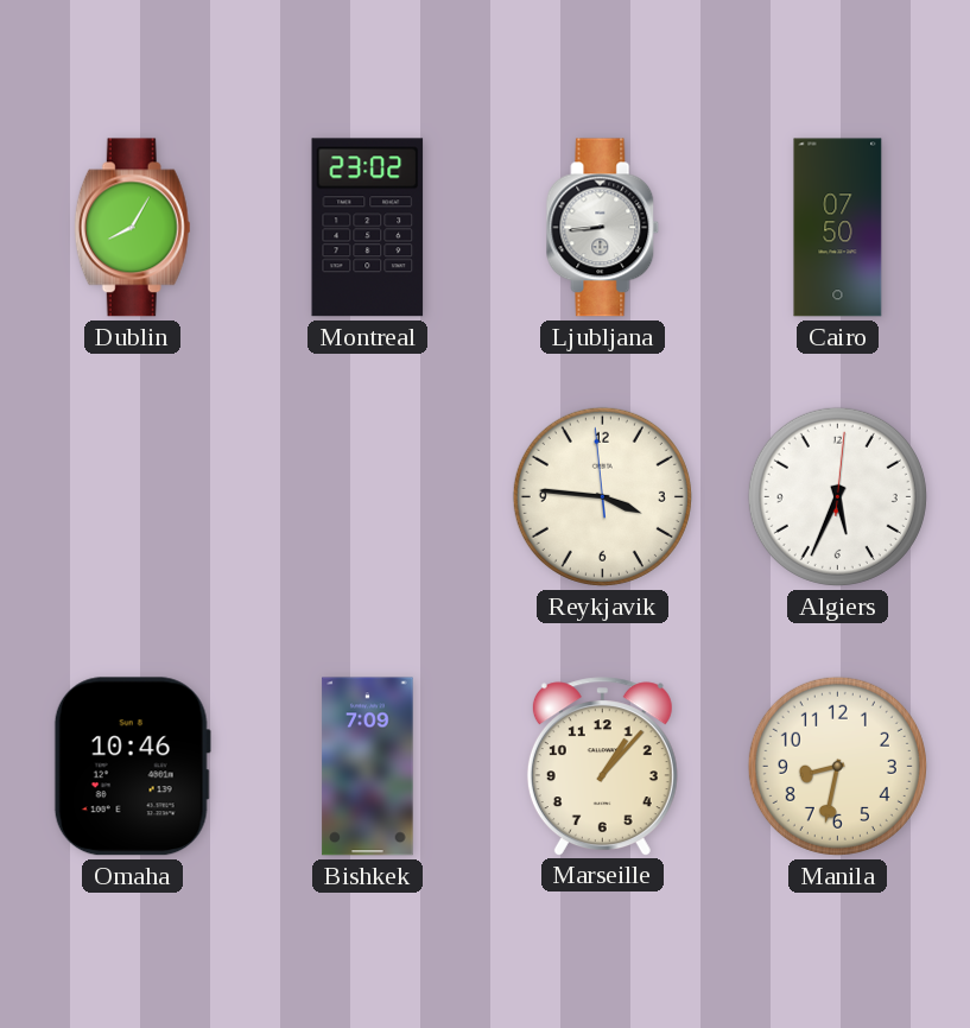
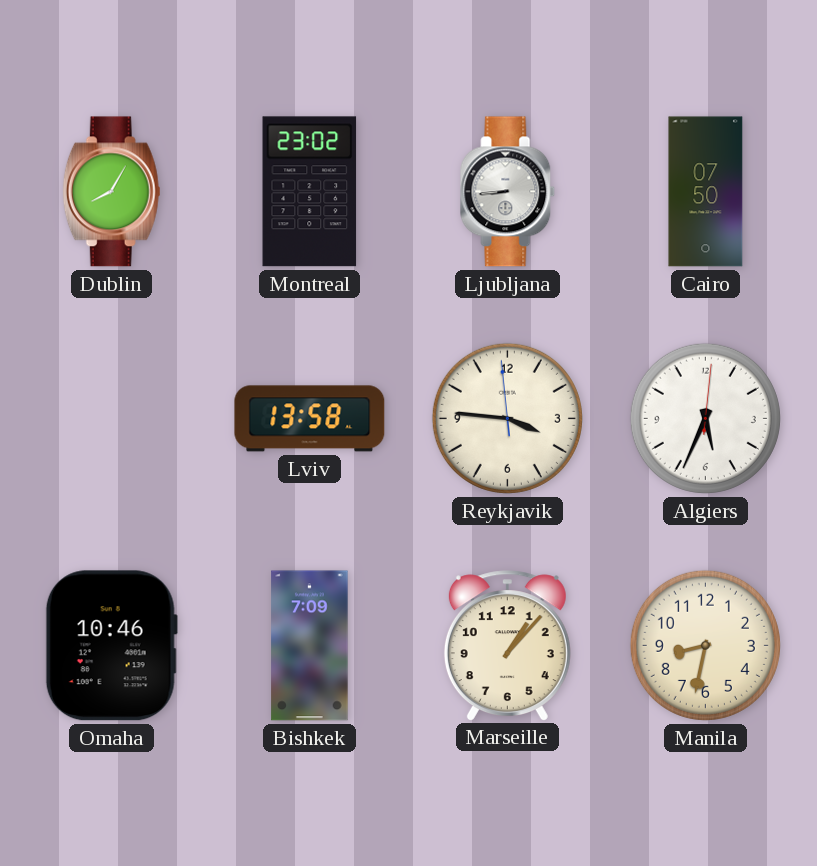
Lviv: none -> 13:58 (310, 419)
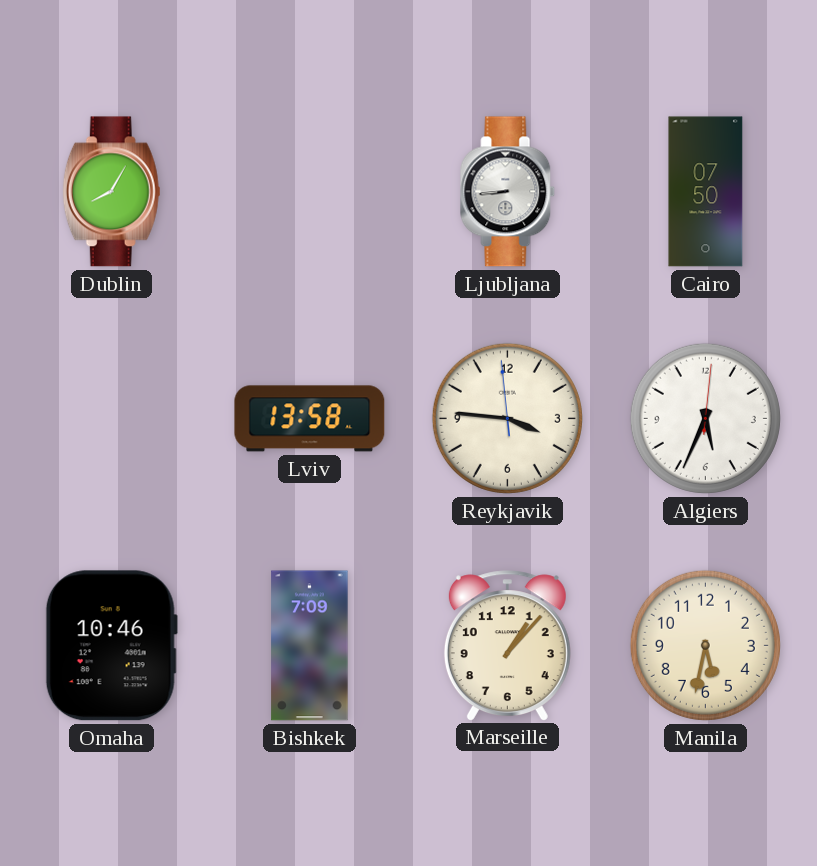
Montreal: 23:02 -> none (310, 192)
Manila: 8:32 -> 5:32 (705, 645)
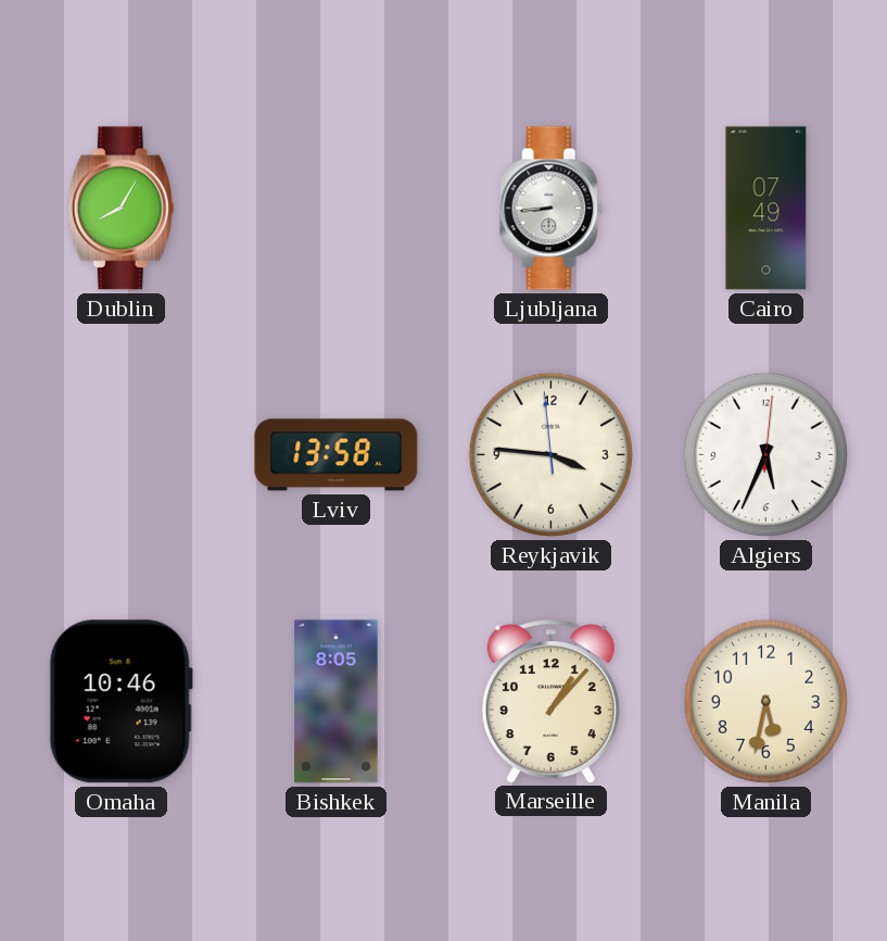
Cairo: 07:50 -> 07:49 (766, 209)
Bishkek: 7:09 -> 8:05 (337, 702)
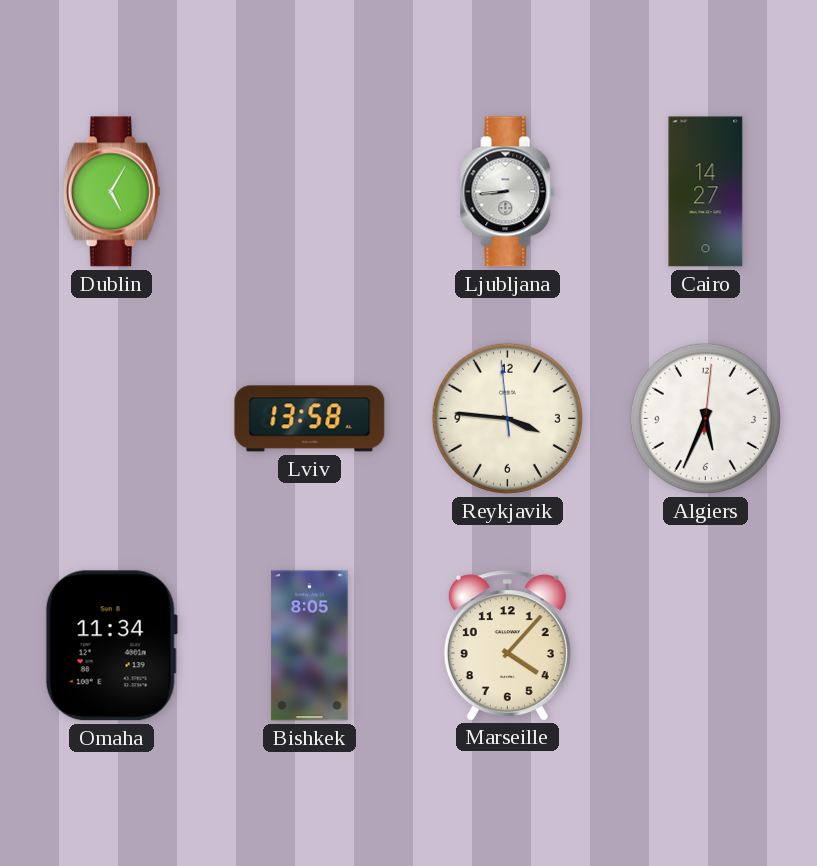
Dublin: 8:05 -> 5:05 (111, 192)
Cairo: 07:49 -> 14:27 (706, 192)
Omaha: 10:46 -> 11:34 (111, 646)
Marseille: 1:07 -> 4:07 (507, 645)
Manila: 5:32 -> none (765, 701)
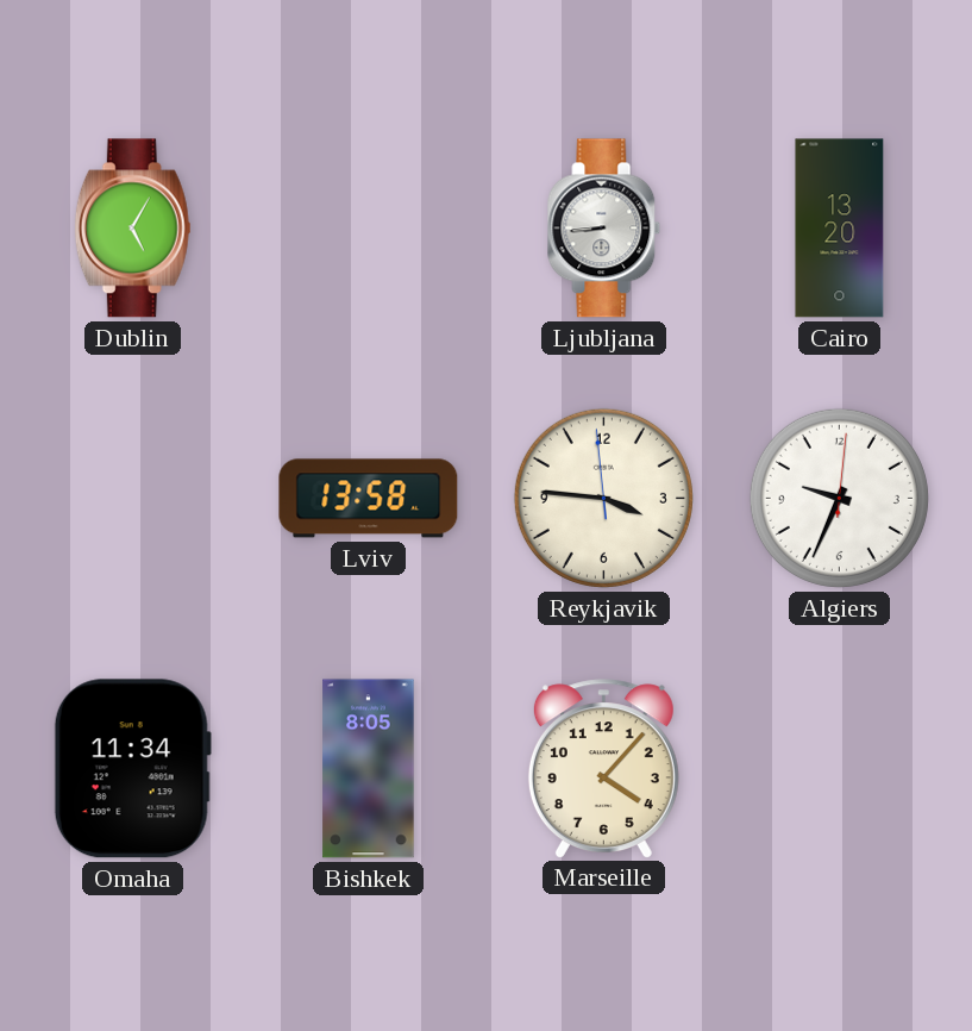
Cairo: 14:27 -> 13:20 (840, 229)
Algiers: 5:34 -> 9:34 (839, 498)
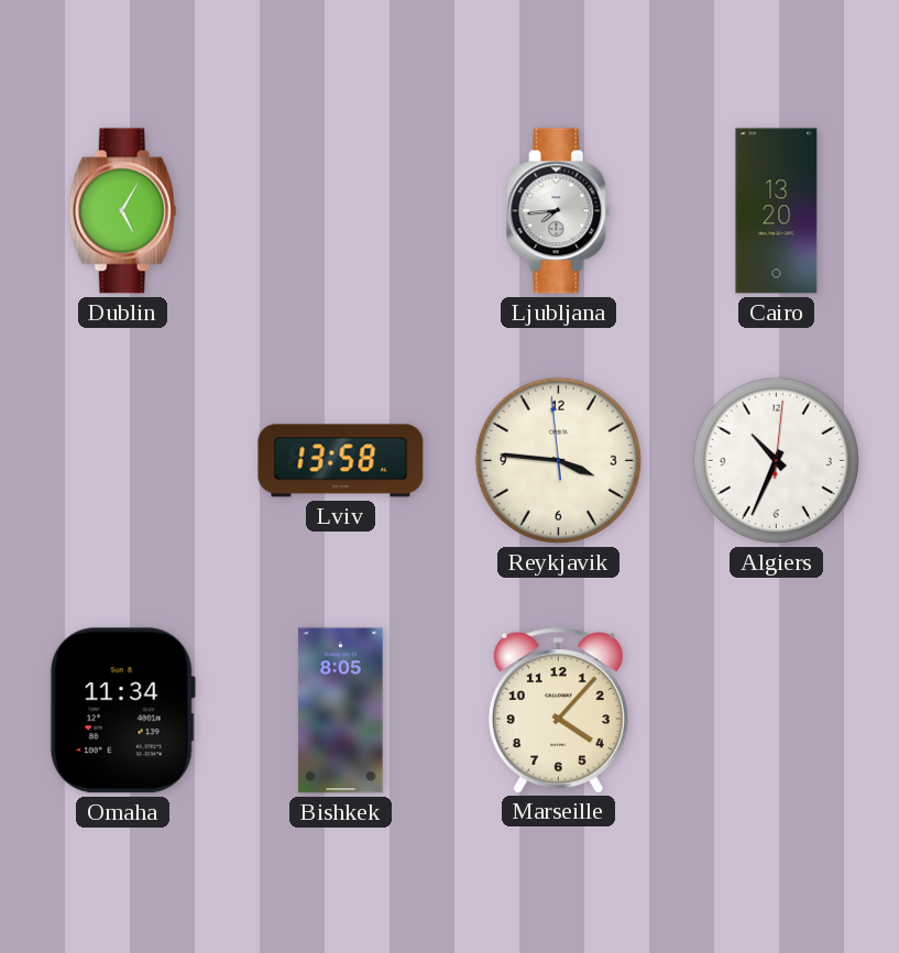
Ljubljana: 8:44 -> 7:44 (559, 211)
Algiers: 9:34 -> 10:34 (776, 460)
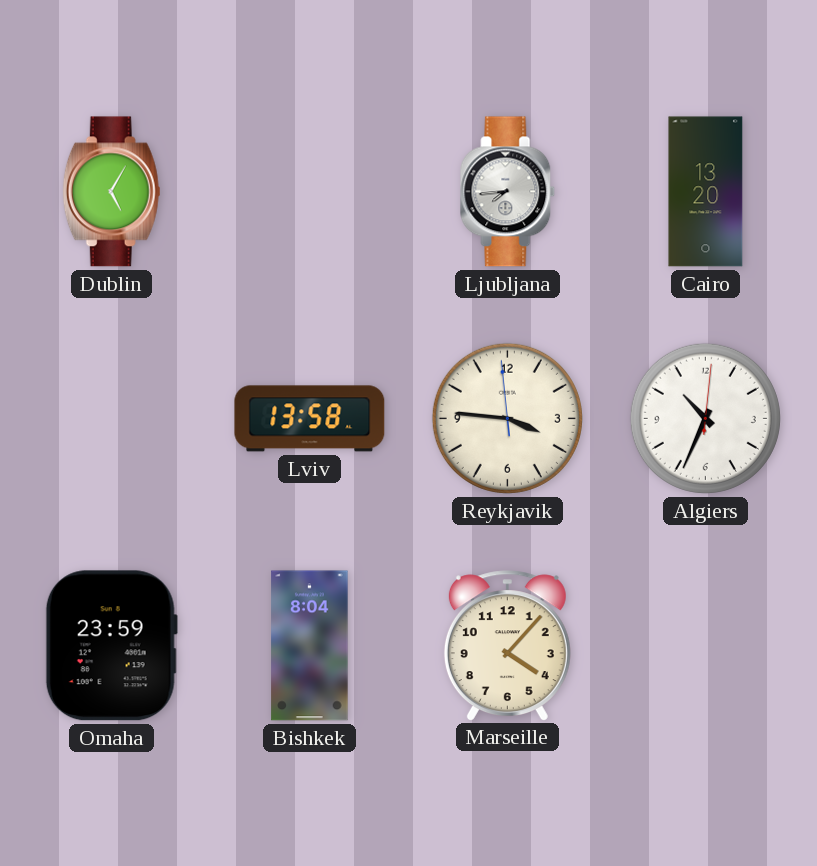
Omaha: 11:34 -> 23:59 (111, 646)
Bishkek: 8:05 -> 8:04 (310, 646)
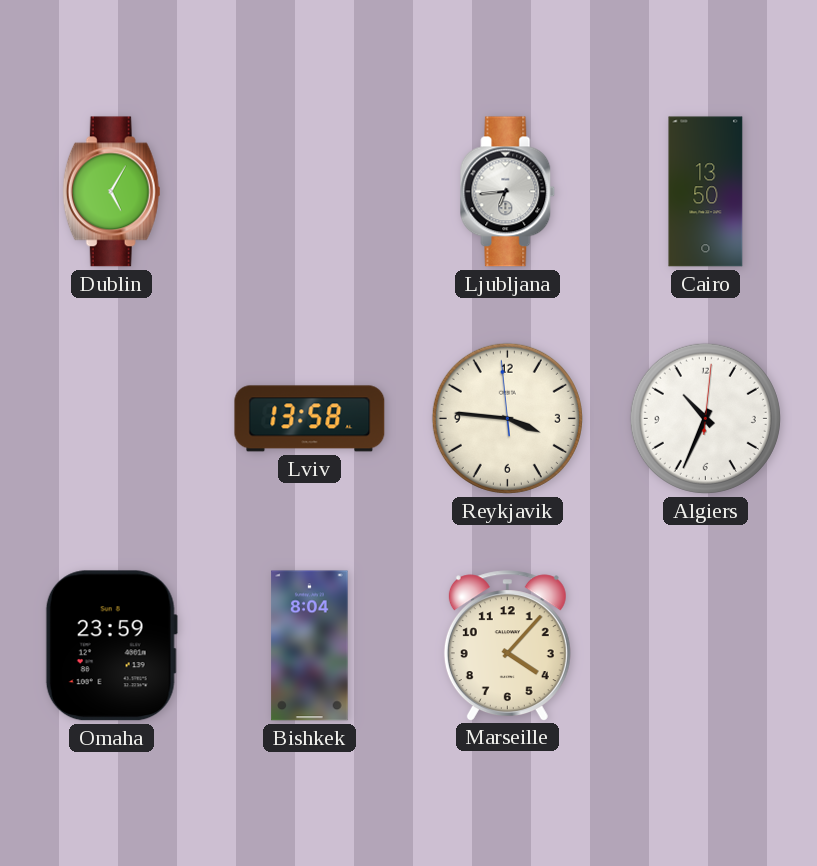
Ljubljana: 7:44 -> 6:44 (508, 192)
Cairo: 13:20 -> 13:50 (706, 192)
